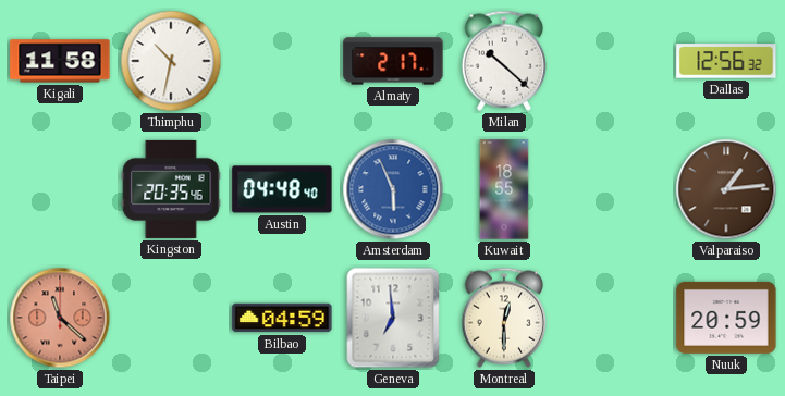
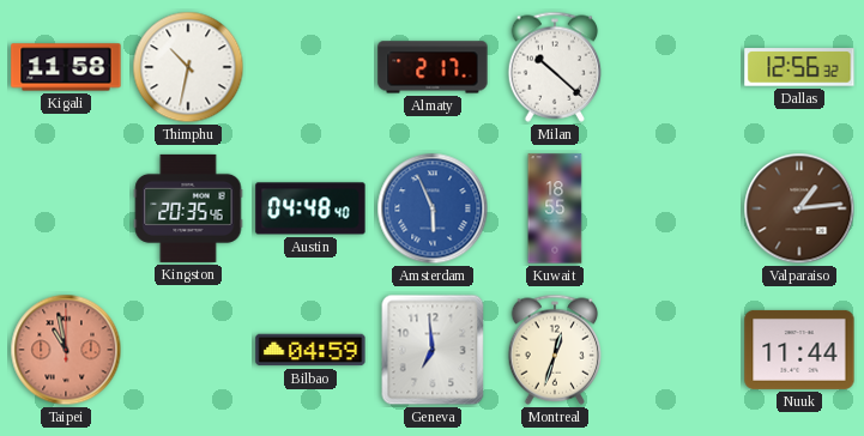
Taipei: 11:22 -> 10:58 (66, 350)
Montreal: 12:30 -> 12:33 (555, 350)
Nuuk: 20:59 -> 11:44 (799, 350)
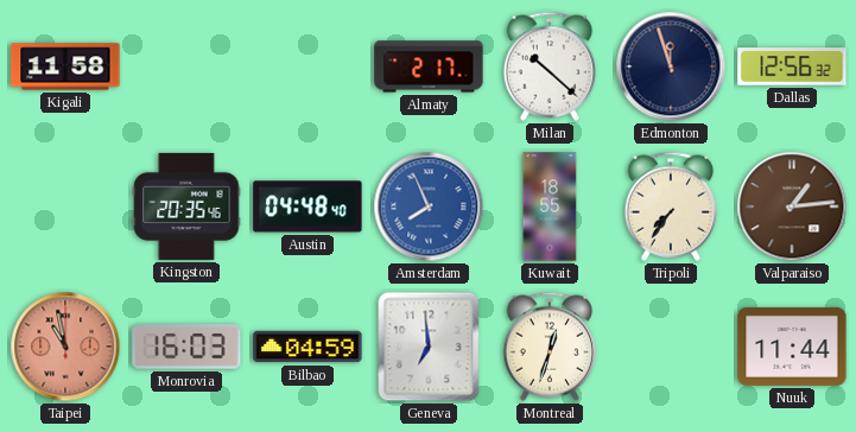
Thimphu: 10:32 -> none (188, 67)
Edmonton: none -> 11:57 (671, 66)
Amsterdam: 5:56 -> 7:56 (429, 207)
Tripoli: none -> 7:36 (671, 207)
Monrovia: none -> 16:03 (186, 347)
